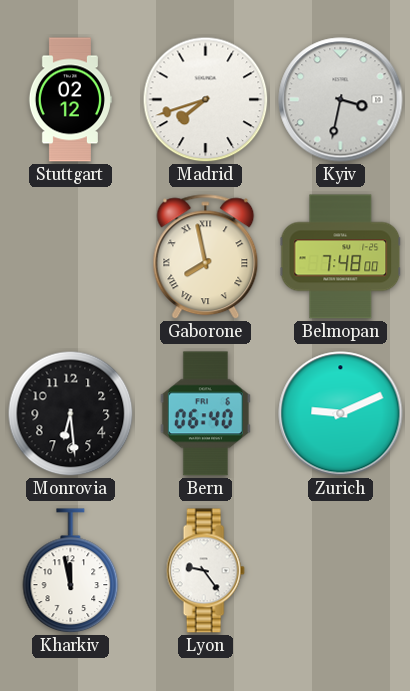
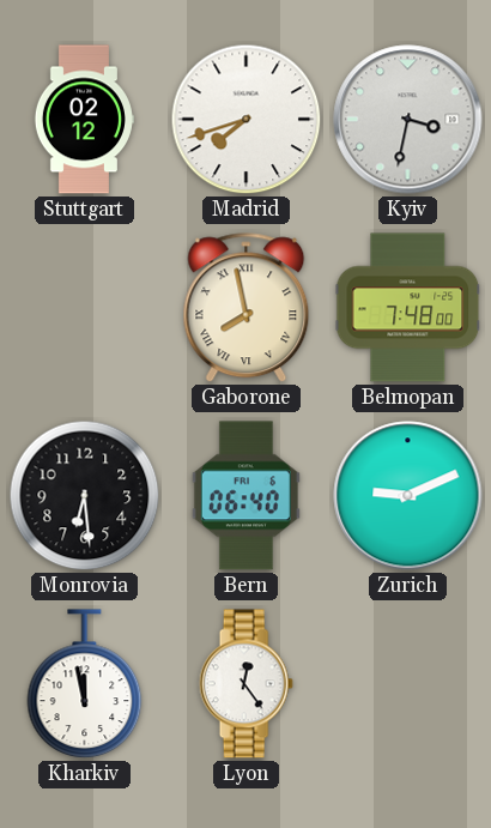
Lyon: 9:24 -> 12:24 (245, 684)
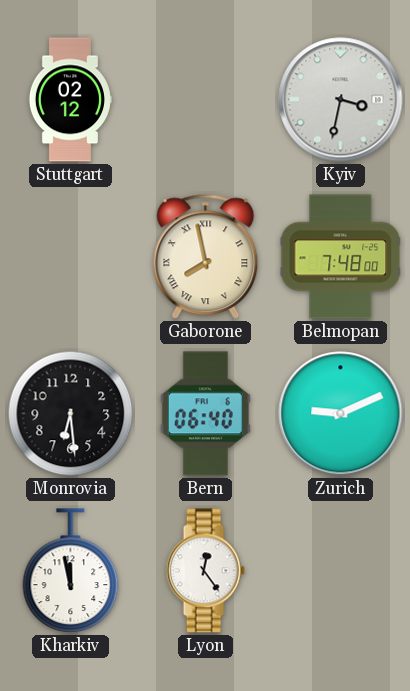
Madrid: 7:42 -> none (247, 120)
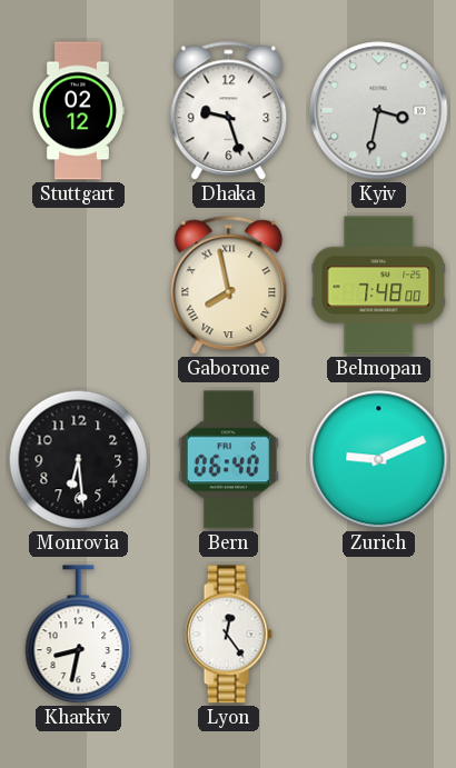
Dhaka: none -> 9:27 (229, 111)
Kharkiv: 11:58 -> 8:32 (79, 635)
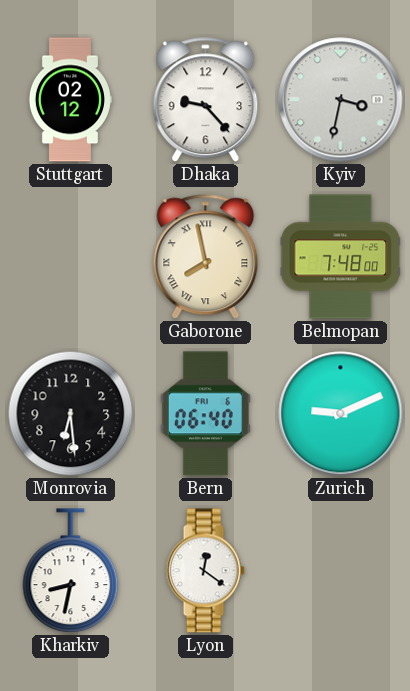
Dhaka: 9:27 -> 9:23 (206, 100)
Lyon: 12:24 -> 12:21 (205, 571)
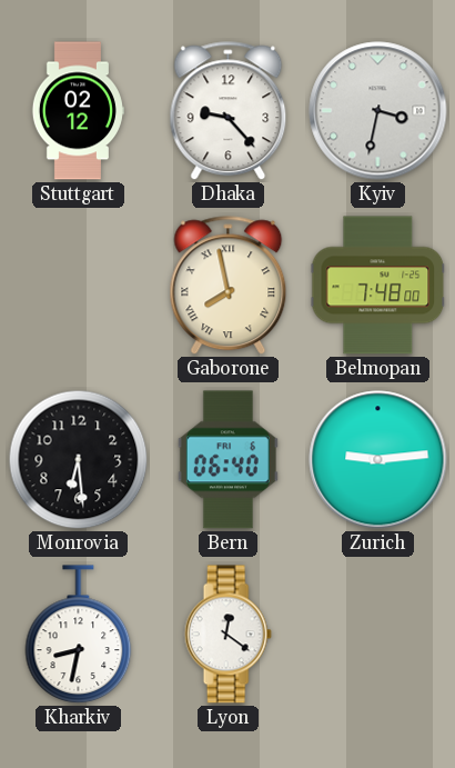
Zurich: 9:11 -> 9:14 (378, 460)
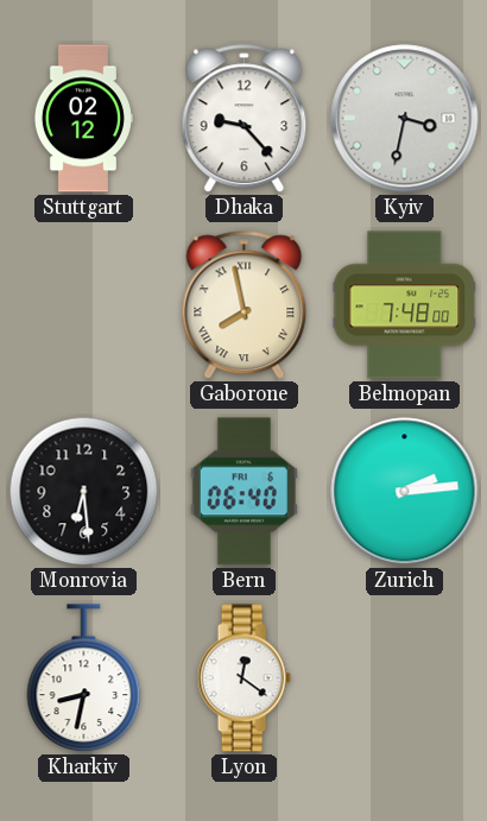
Zurich: 9:14 -> 2:14 (405, 492)
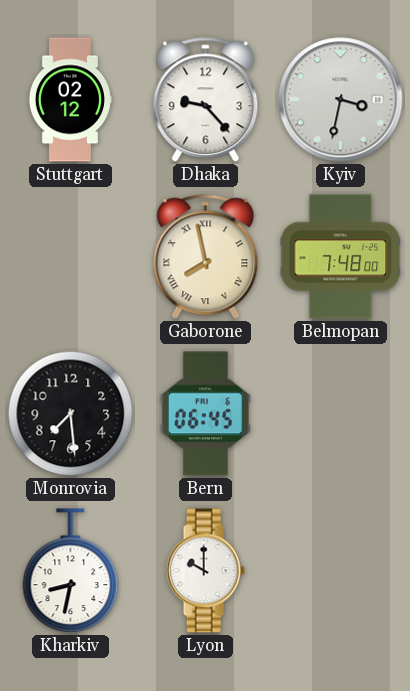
Monrovia: 6:29 -> 7:29 (71, 414)
Bern: 06:40 -> 06:45 (205, 414)
Zurich: 2:14 -> none (405, 492)
Lyon: 12:21 -> 10:00 (205, 571)
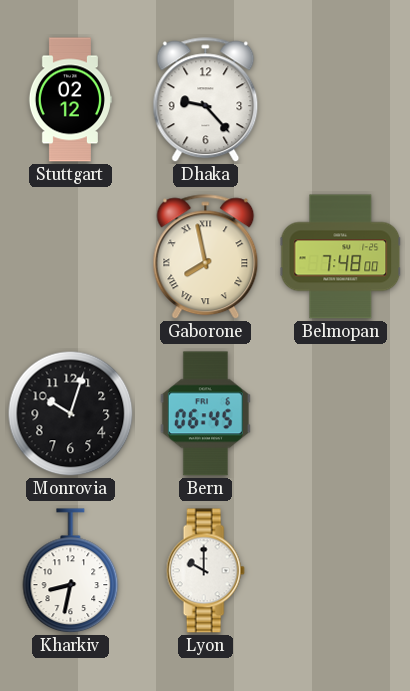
Kyiv: 3:32 -> none (341, 100)
Monrovia: 7:29 -> 10:03 (71, 414)
